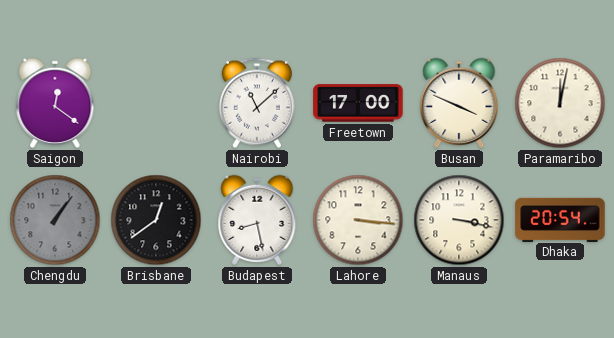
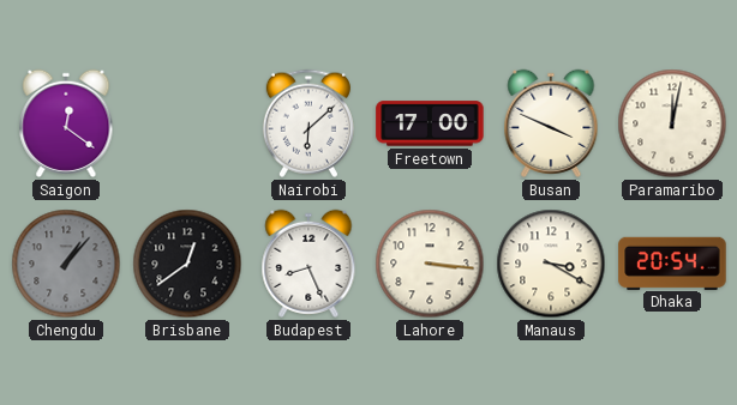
Nairobi: 11:08 -> 6:08 (308, 123)
Chengdu: 1:06 -> 1:07 (66, 264)
Budapest: 8:28 -> 8:26 (308, 264)
Manaus: 3:17 -> 3:20 (551, 264)
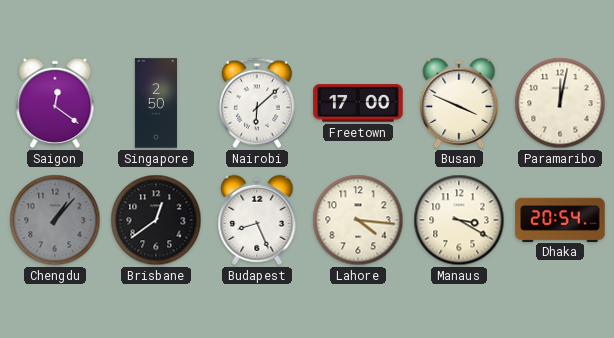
Singapore: none -> 2:50 (156, 103)
Lahore: 3:16 -> 4:16 (358, 220)
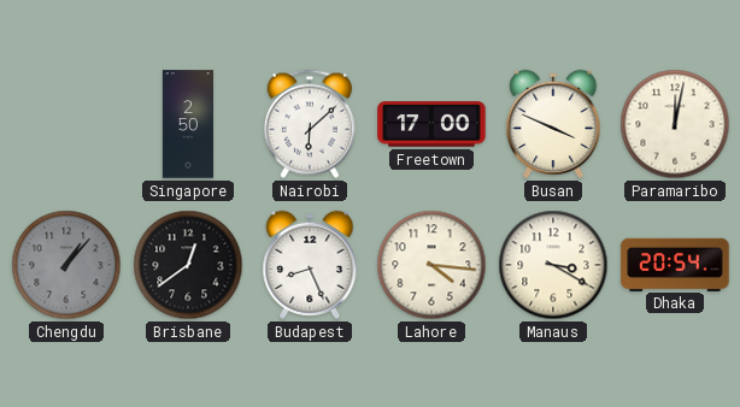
Saigon: 12:21 -> none (55, 103)
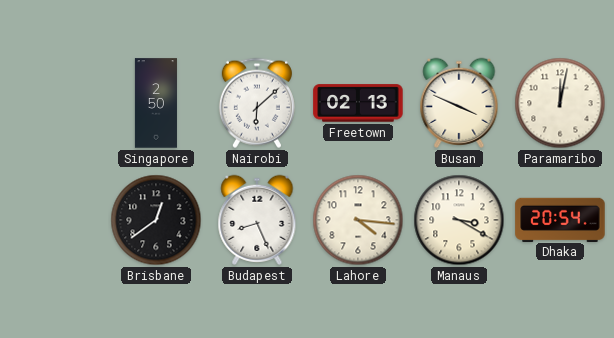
Freetown: 17:00 -> 02:13 (358, 103)
Chengdu: 1:07 -> none (66, 265)
